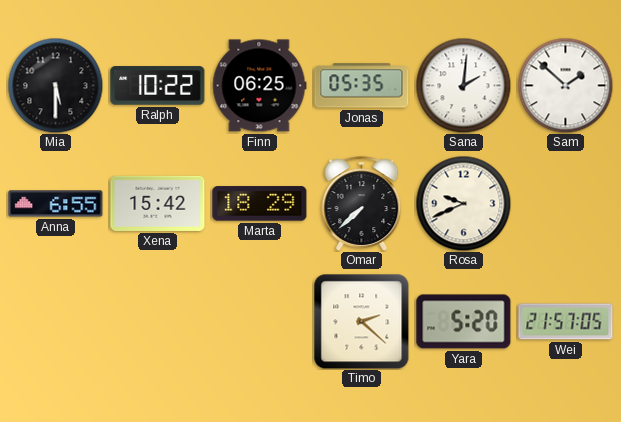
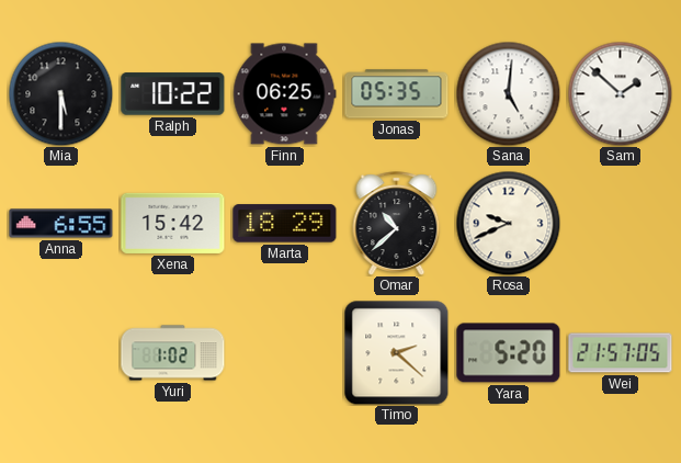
Sana: 2:01 -> 5:01 (508, 93)
Omar: 7:38 -> 10:38 (397, 224)
Yuri: none -> 1:02 (173, 353)
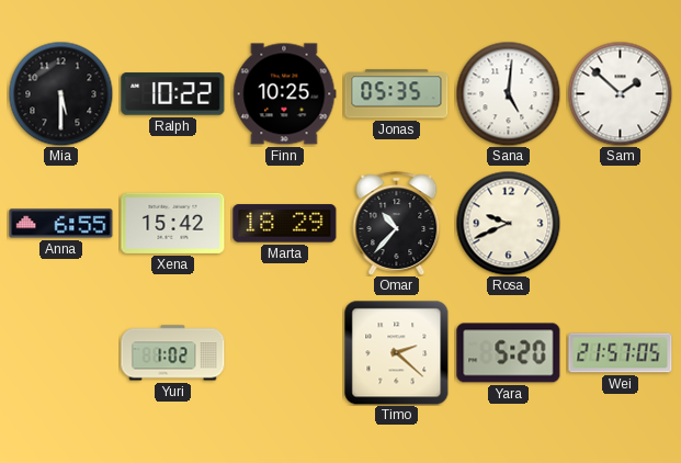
Finn: 06:25 -> 10:25 (284, 94)
Omar: 10:38 -> 10:37 (397, 224)
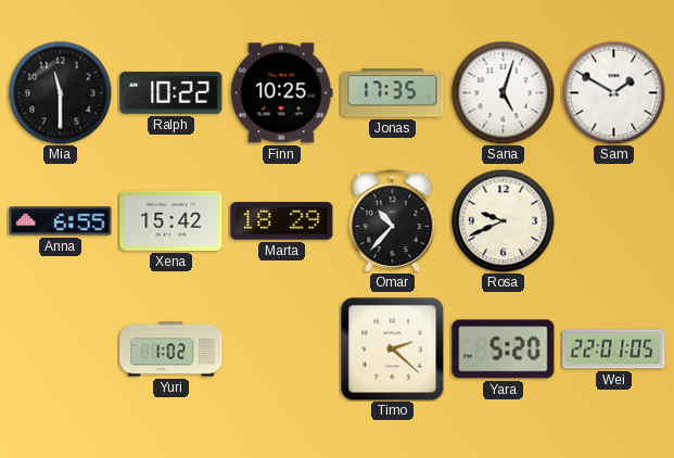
Mia: 5:30 -> 11:30 (60, 92)
Jonas: 05:35 -> 17:35 (393, 93)
Sana: 5:01 -> 5:03 (503, 92)
Sam: 1:52 -> 1:50 (613, 92)
Wei: 21:57 -> 22:01 (614, 349)
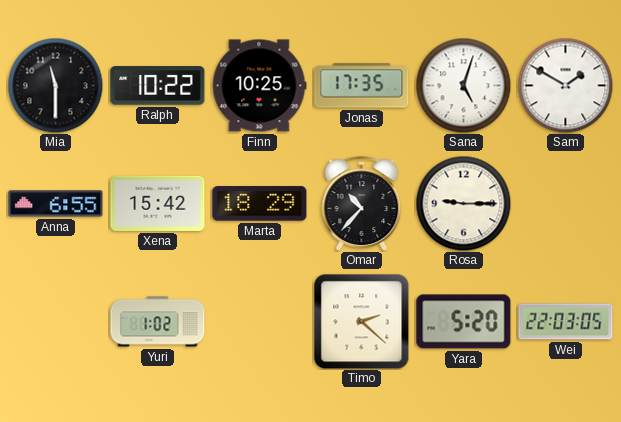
Rosa: 9:41 -> 9:15 (463, 203)
Wei: 22:01 -> 22:03 (566, 322)
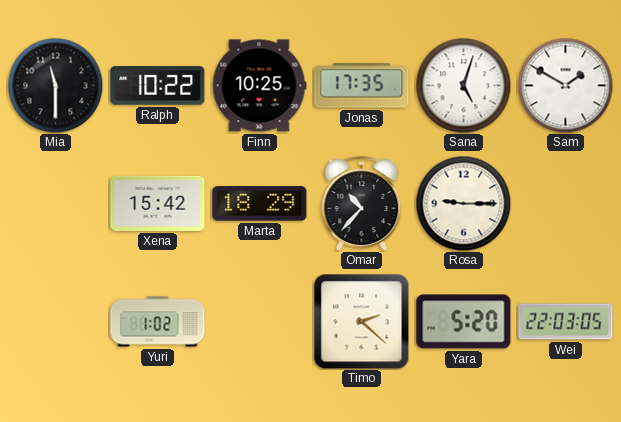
Anna: 6:55 -> none (56, 204)
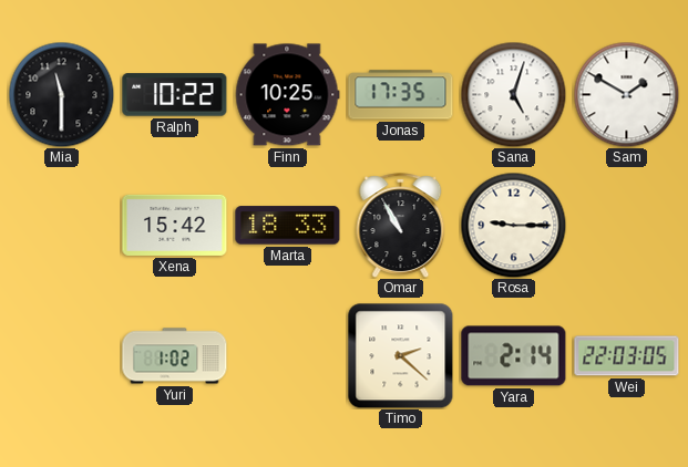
Marta: 18:29 -> 18:33 (288, 226)
Omar: 10:37 -> 10:55 (401, 226)
Yara: 5:20 -> 2:14 (514, 356)
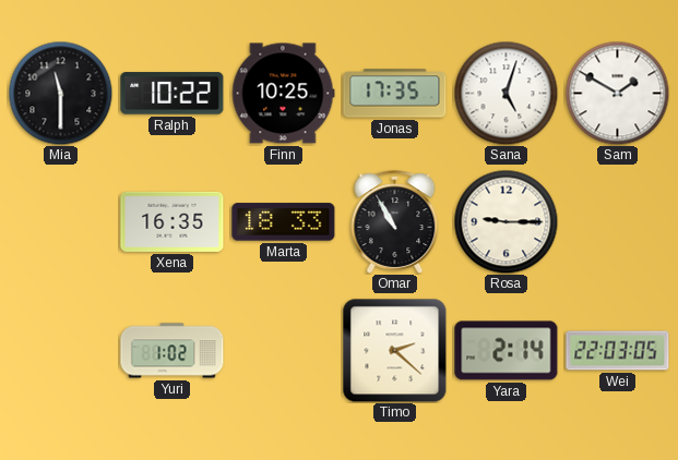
Xena: 15:42 -> 16:35 (173, 221)
